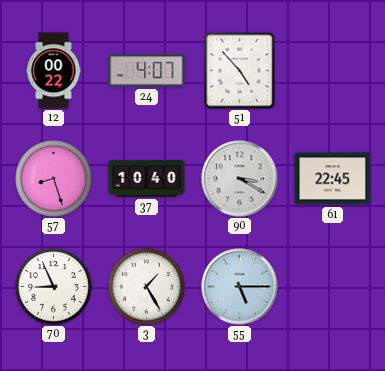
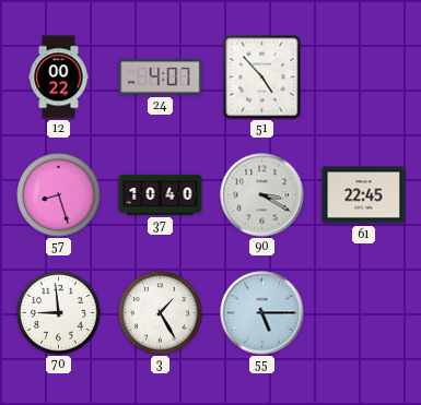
70: 8:56 -> 8:59 (59, 313)
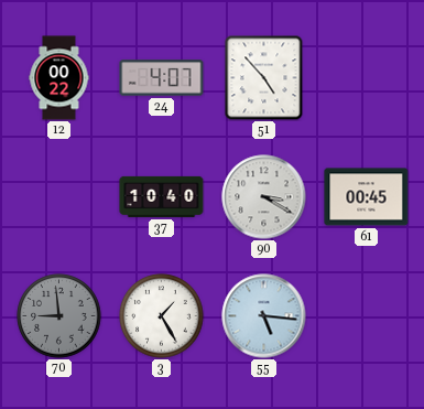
57: 8:27 -> none (59, 195)
61: 22:45 -> 00:45 (367, 197)
70 dial: white -> grey (59, 316)
55: 5:15 -> 5:16 (264, 316)
